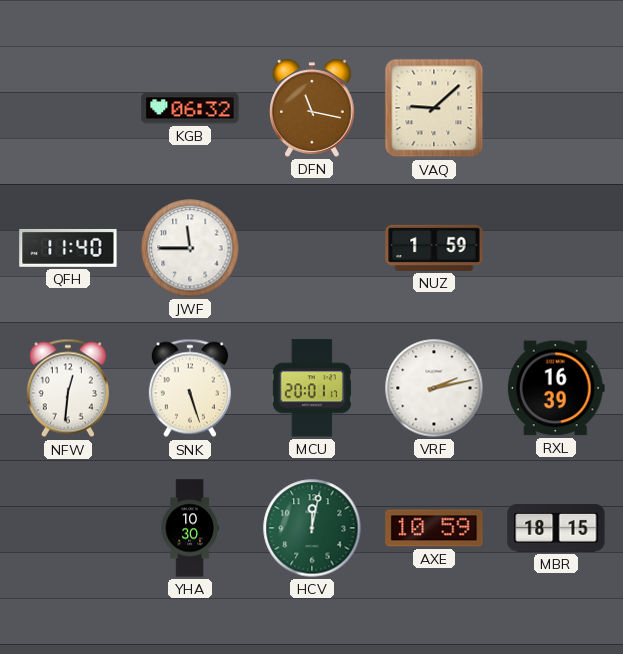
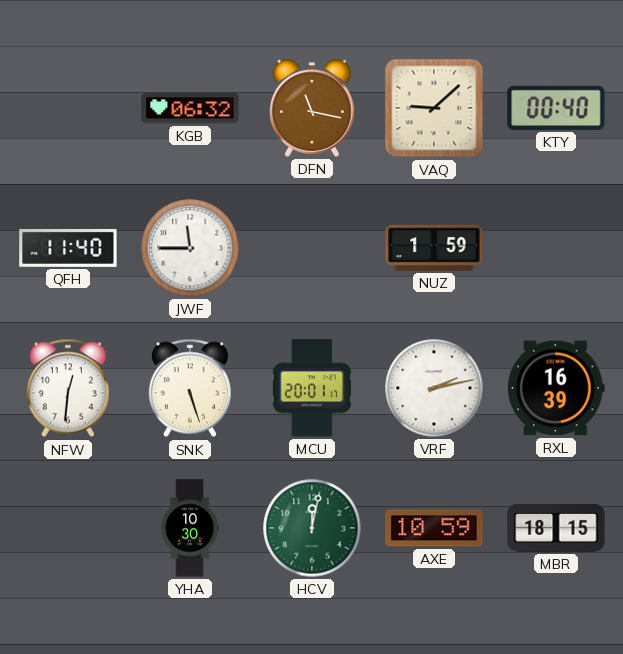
KTY: none -> 00:40 (556, 108)
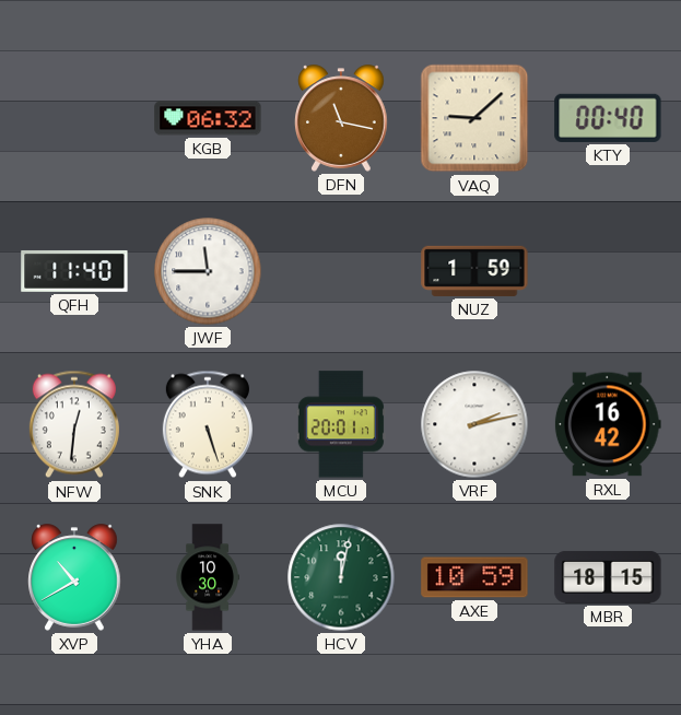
RXL: 16:39 -> 16:42 (608, 424)
XVP: none -> 10:40 (74, 577)
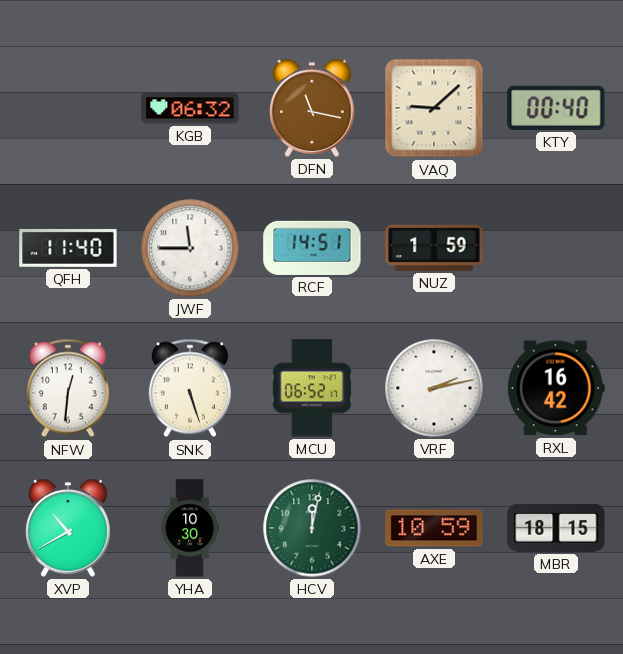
RCF: none -> 14:51 (312, 248)
MCU: 20:01 -> 06:52 (312, 388)
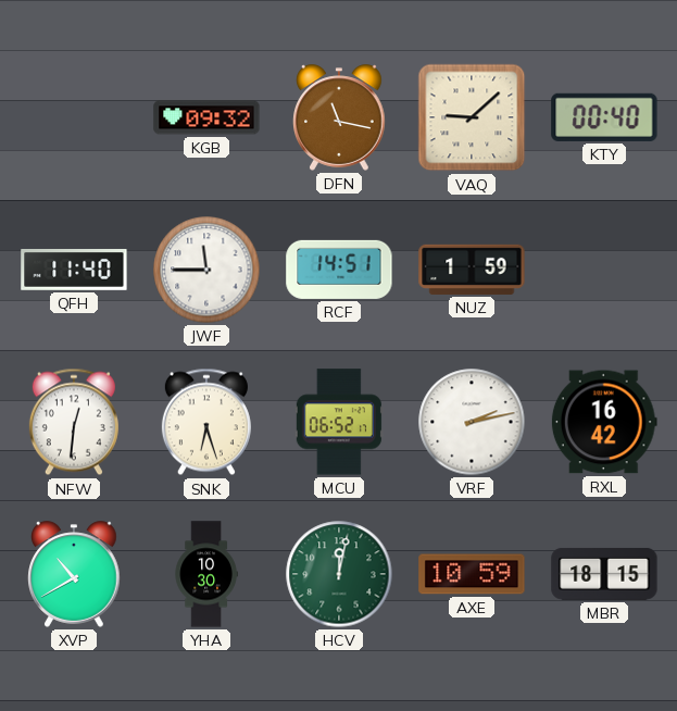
KGB: 06:32 -> 09:32 (206, 117)
SNK: 5:27 -> 6:27 (206, 422)
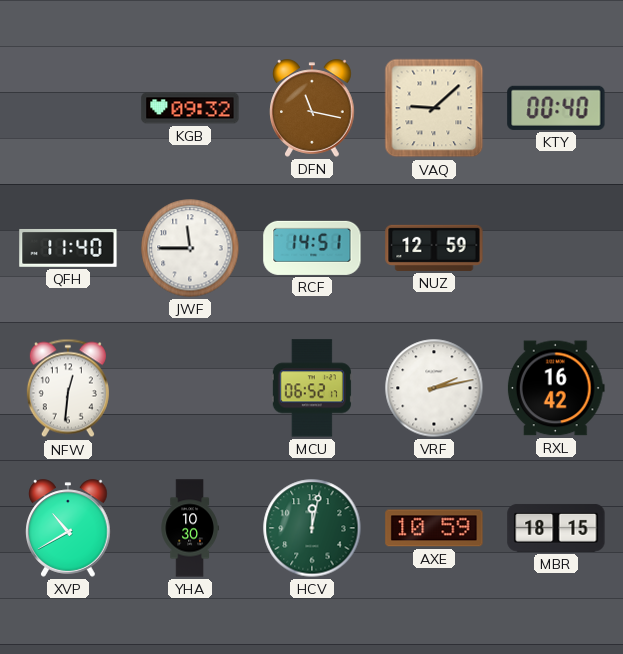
NUZ: 1:59 -> 12:59 (434, 248)
SNK: 6:27 -> none (206, 422)
